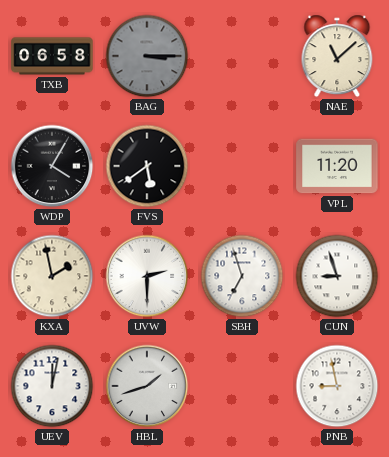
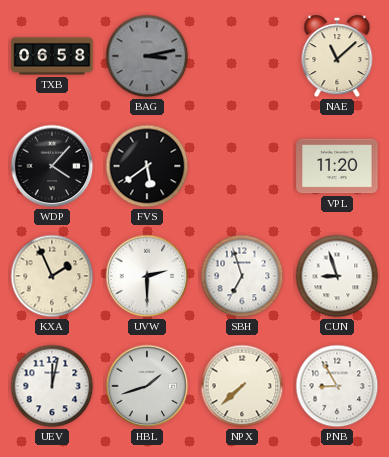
BAG: 3:15 -> 3:13 (147, 56)
WDP: 4:05 -> 4:07 (52, 166)
KXA: 1:58 -> 1:56 (52, 276)
NPX: none -> 7:38 (242, 386)
PNB: 8:58 -> 8:55 (337, 386)
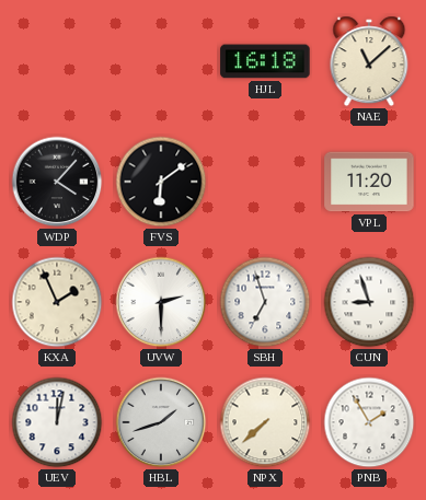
TXB: 06:58 -> none (52, 56)
BAG: 3:13 -> none (147, 56)
HJL: none -> 16:18 (265, 61)
FVS: 5:39 -> 6:09 (161, 182)
PNB: 8:55 -> 1:55 (369, 422)
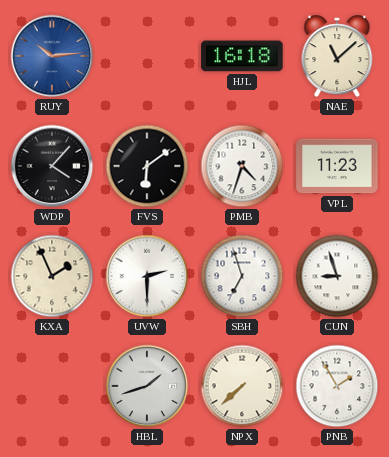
RUY: none -> 10:14 (52, 56)
PMB: none -> 4:33 (242, 166)
VPL: 11:20 -> 11:23 (337, 166)
UEV: 12:02 -> none (57, 422)
